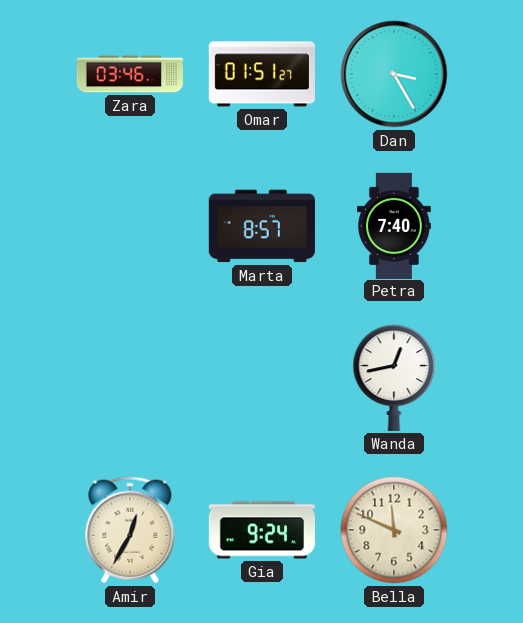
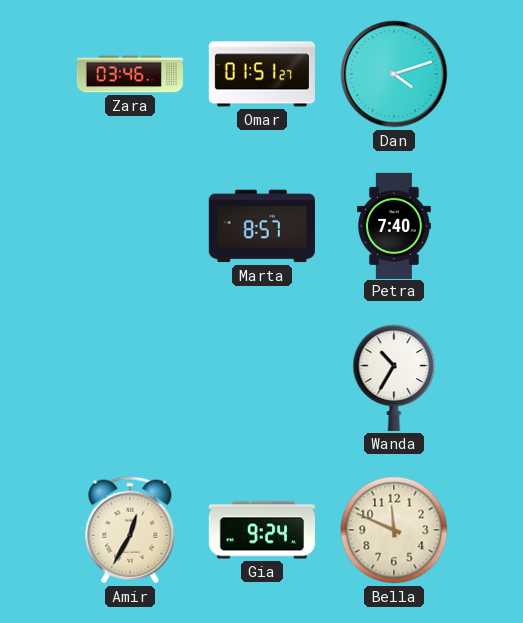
Dan: 3:25 -> 4:12 (394, 74)
Wanda: 12:43 -> 10:35 (394, 378)
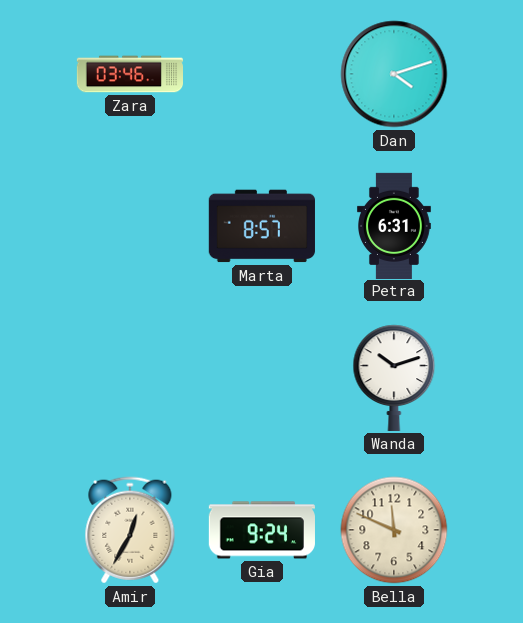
Omar: 01:51 -> none (262, 74)
Petra: 7:40 -> 6:31 (395, 225)
Wanda: 10:35 -> 10:12 (394, 378)
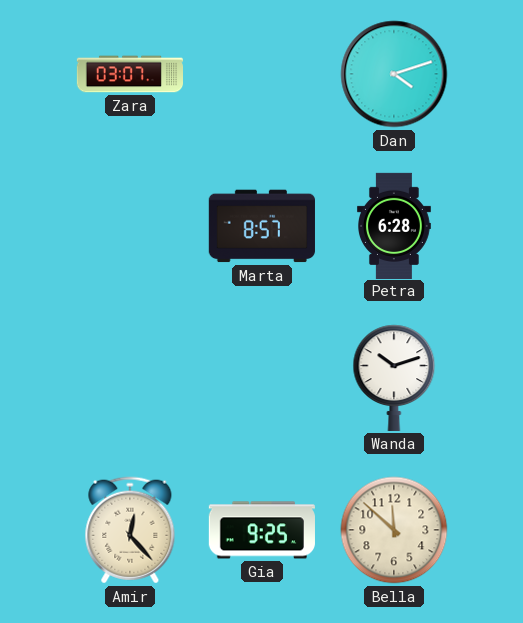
Zara: 03:46 -> 03:07 (129, 74)
Petra: 6:31 -> 6:28 (395, 225)
Amir: 12:35 -> 12:23 (130, 530)
Gia: 9:24 -> 9:25 (262, 530)
Bella: 11:49 -> 11:52 (394, 530)
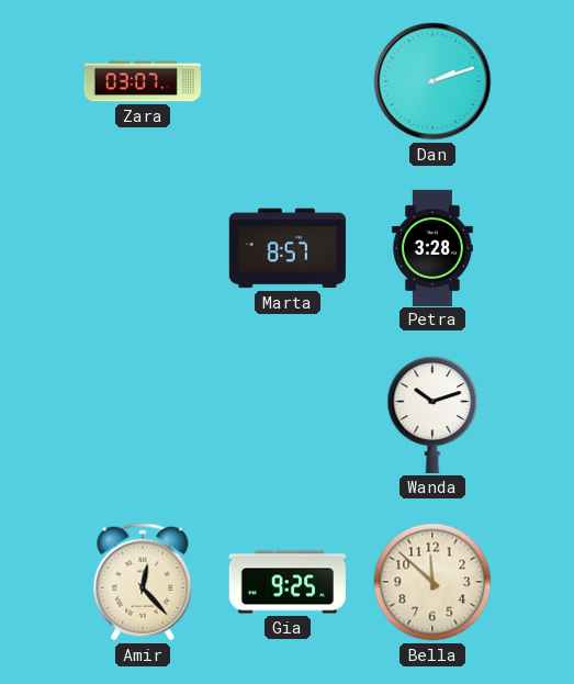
Dan: 4:12 -> 2:12 (432, 81)
Petra: 6:28 -> 3:28 (434, 247)
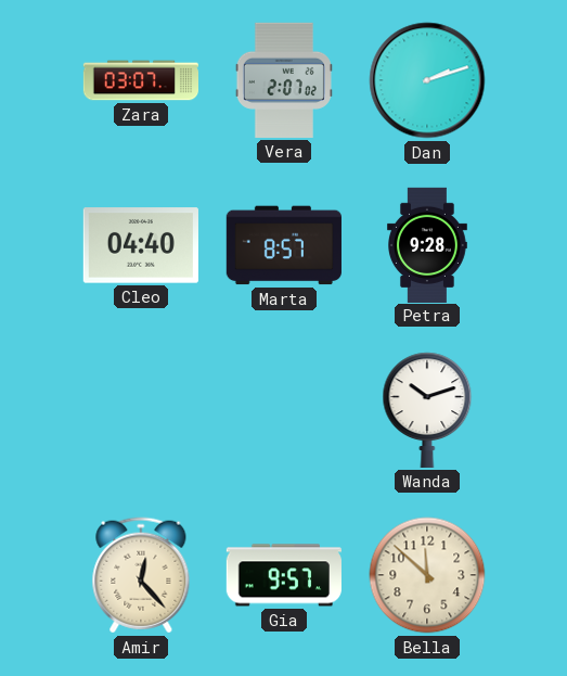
Vera: none -> 2:07 (284, 80)
Cleo: none -> 04:40 (141, 245)
Petra: 3:28 -> 9:28 (428, 244)
Gia: 9:25 -> 9:57 (284, 575)
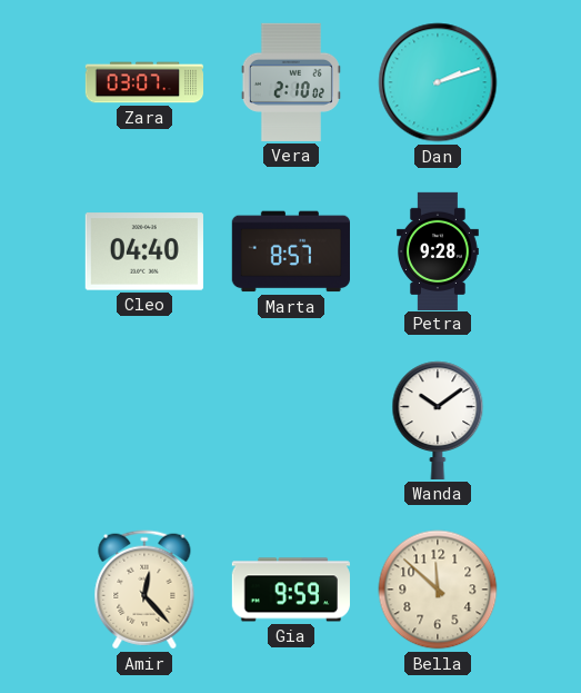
Vera: 2:07 -> 2:10 (291, 82)
Wanda: 10:12 -> 10:09 (438, 420)
Gia: 9:57 -> 9:59 (291, 590)
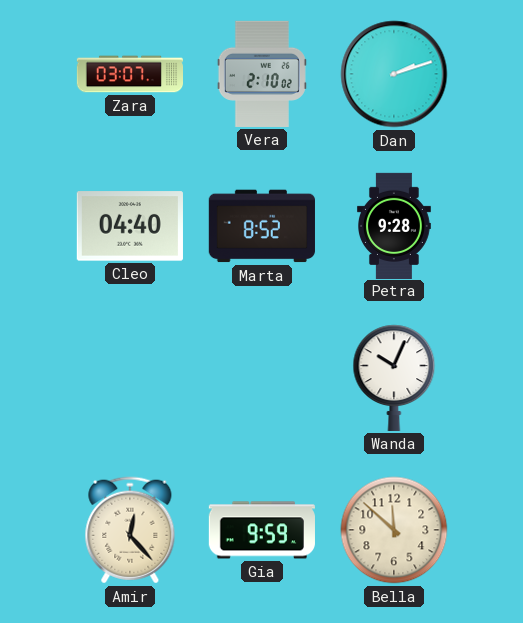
Marta: 8:57 -> 8:52 (262, 226)
Wanda: 10:09 -> 10:04 (394, 378)
